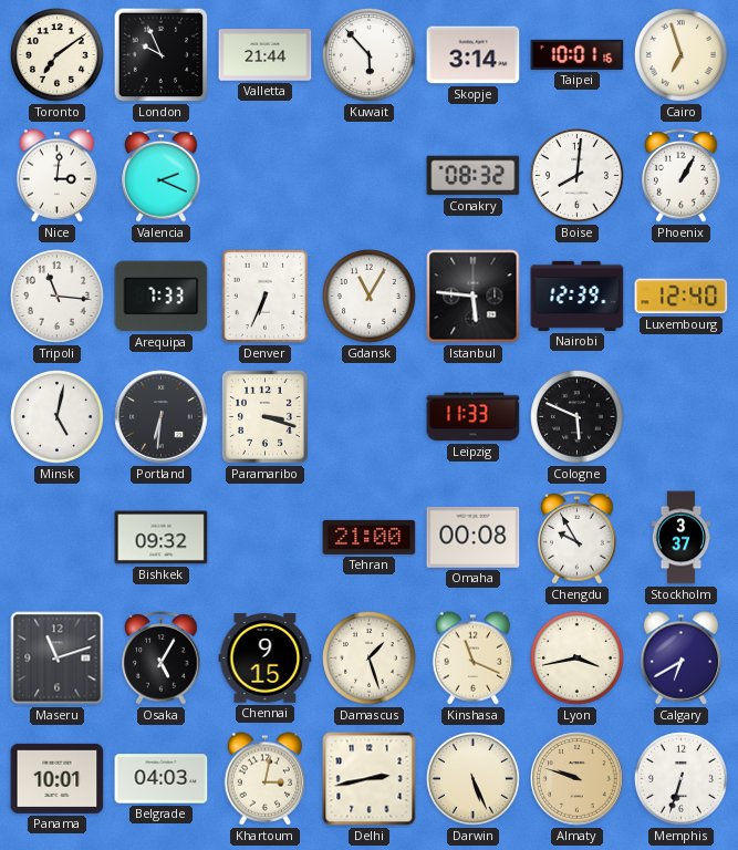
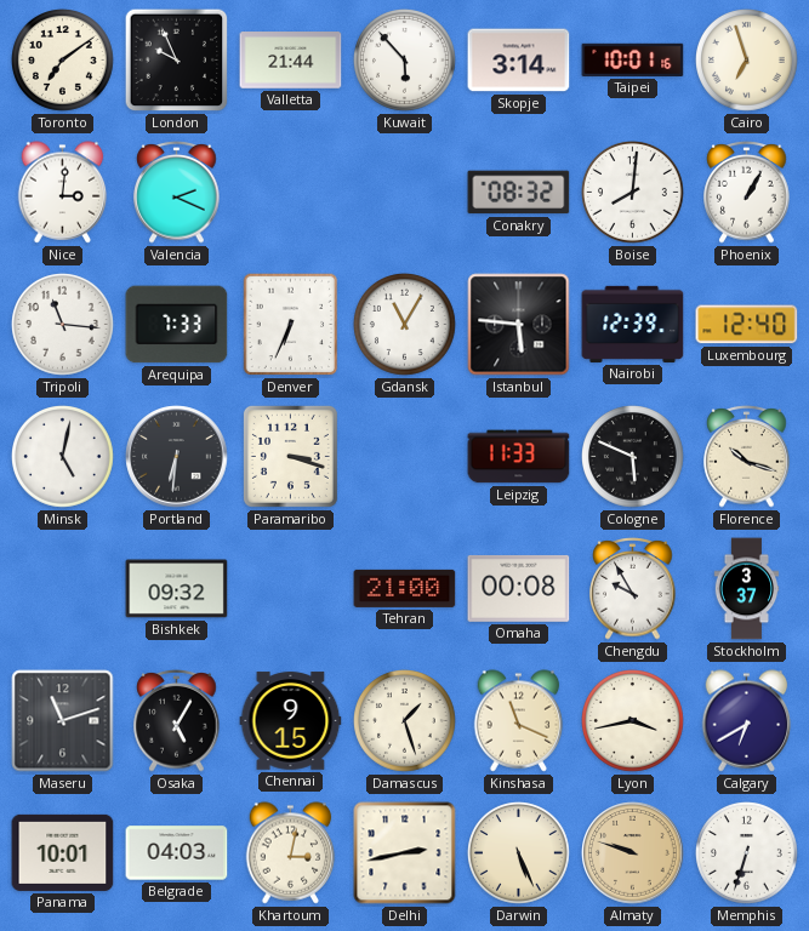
Florence: none -> 10:18 (747, 457)
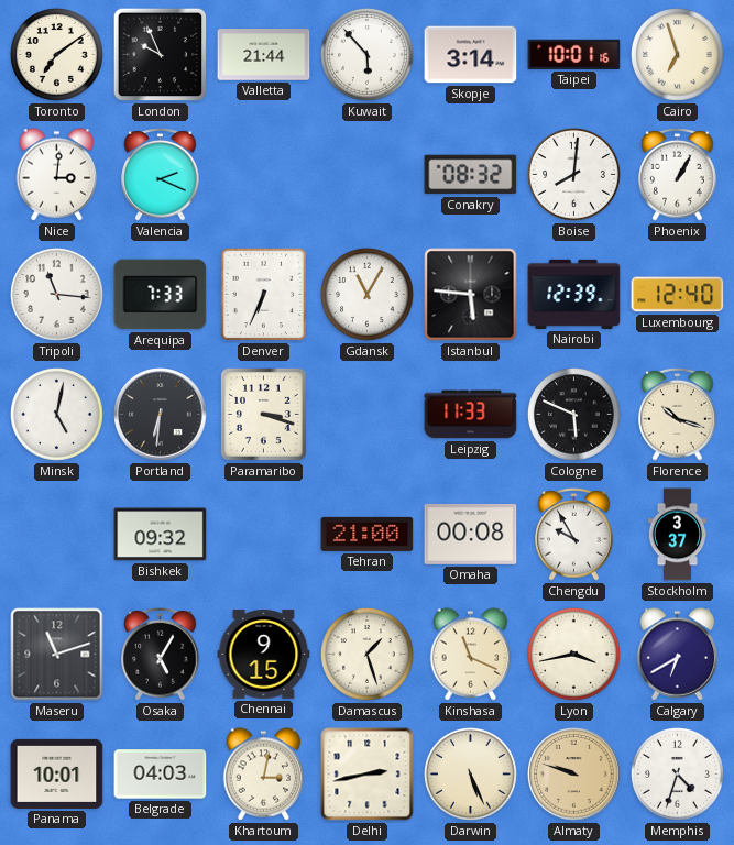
Memphis: 6:33 -> 4:33 (678, 775)
